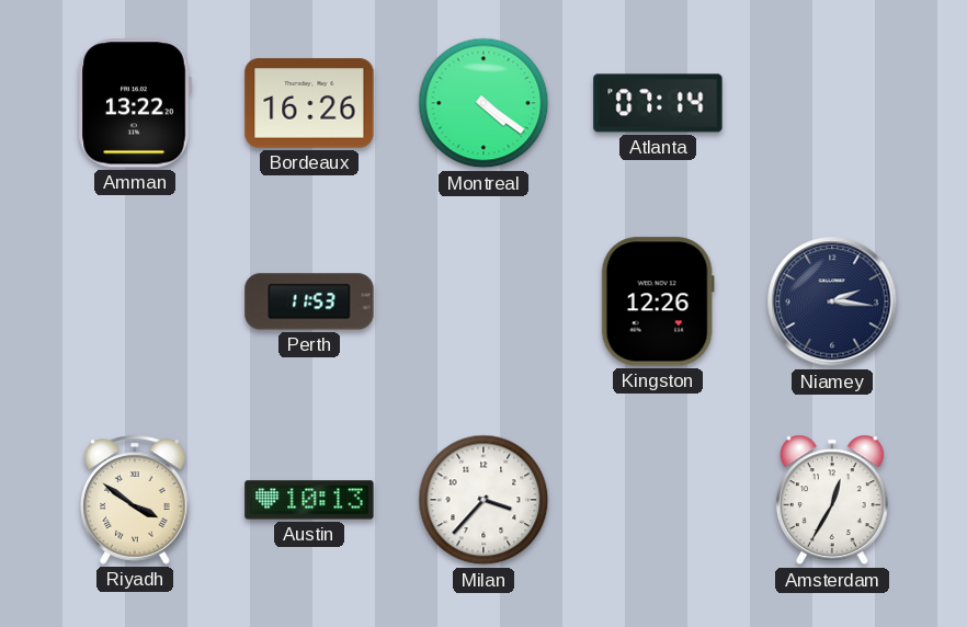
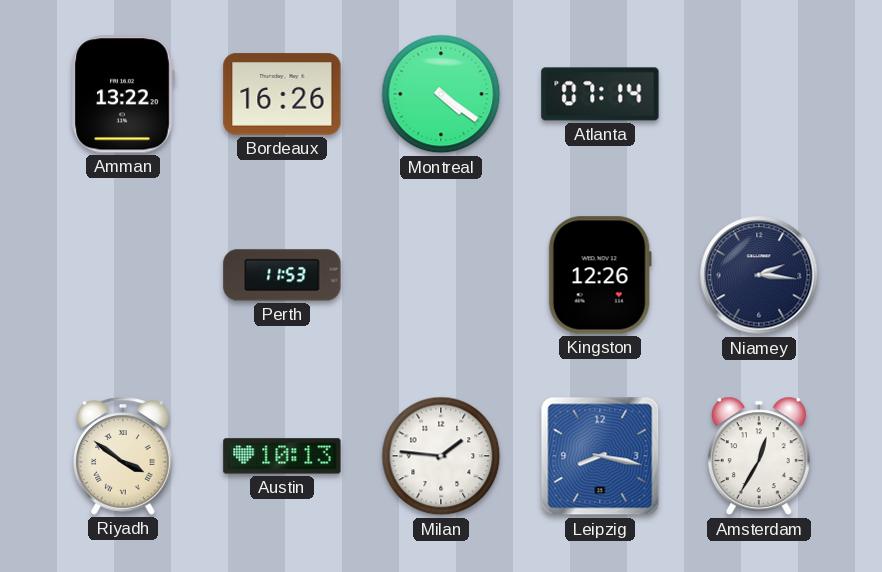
Milan: 3:37 -> 1:46 (441, 456)
Leipzig: none -> 8:17 (600, 456)
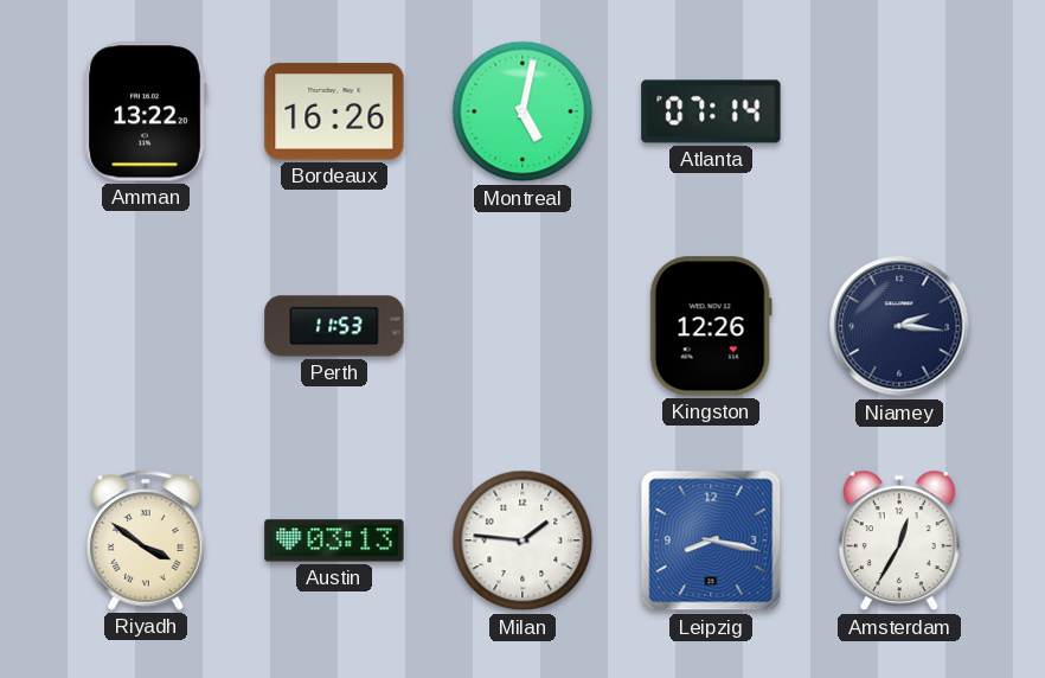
Montreal: 4:21 -> 5:02 (522, 111)
Austin: 10:13 -> 03:13 (334, 541)
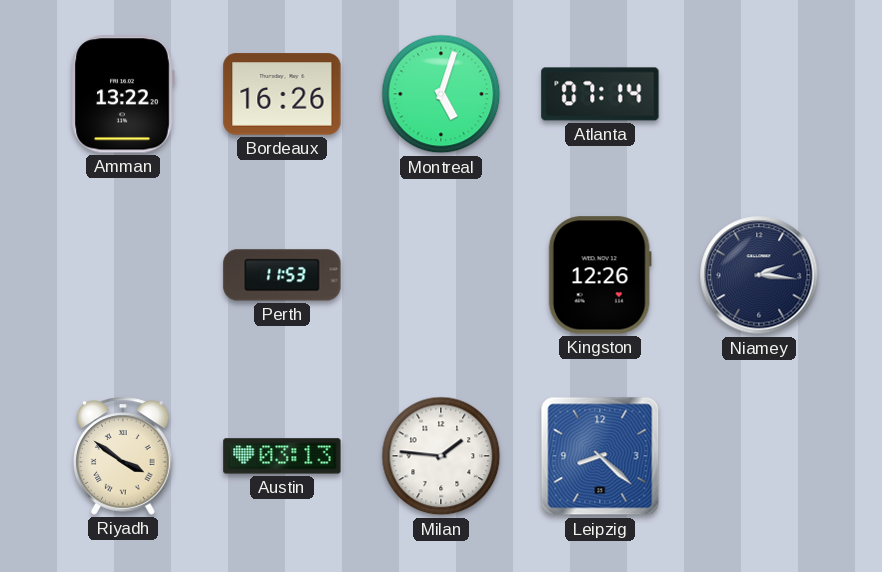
Montreal: 5:02 -> 5:03 (441, 94)
Leipzig: 8:17 -> 8:22 (600, 456)
Amsterdam: 12:35 -> none (899, 541)
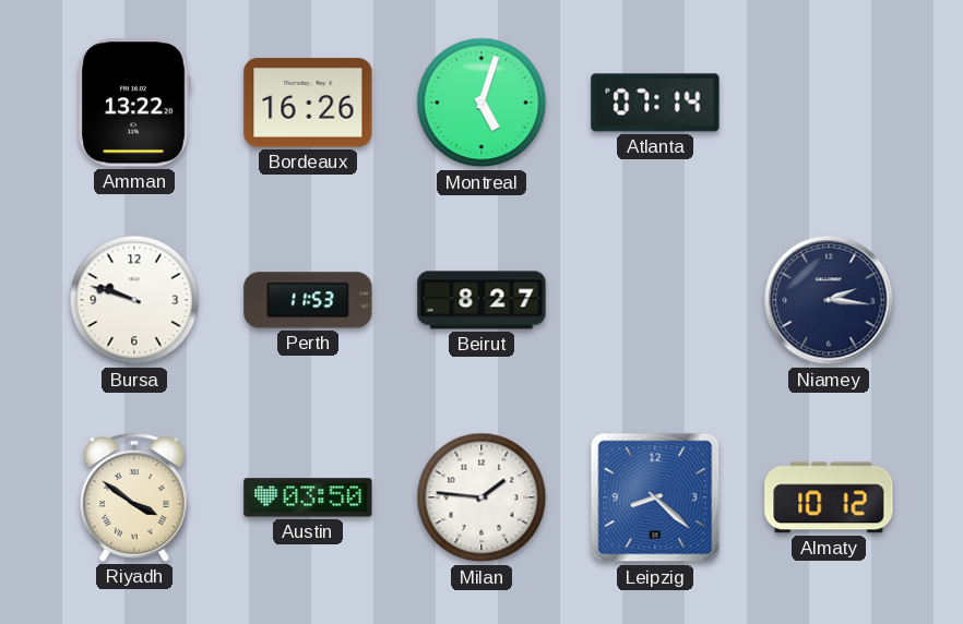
Bursa: none -> 9:48 (134, 300)
Beirut: none -> 8:27 (481, 300)
Kingston: 12:26 -> none (600, 275)
Austin: 03:13 -> 03:50 (308, 497)
Almaty: none -> 10:12 (829, 497)
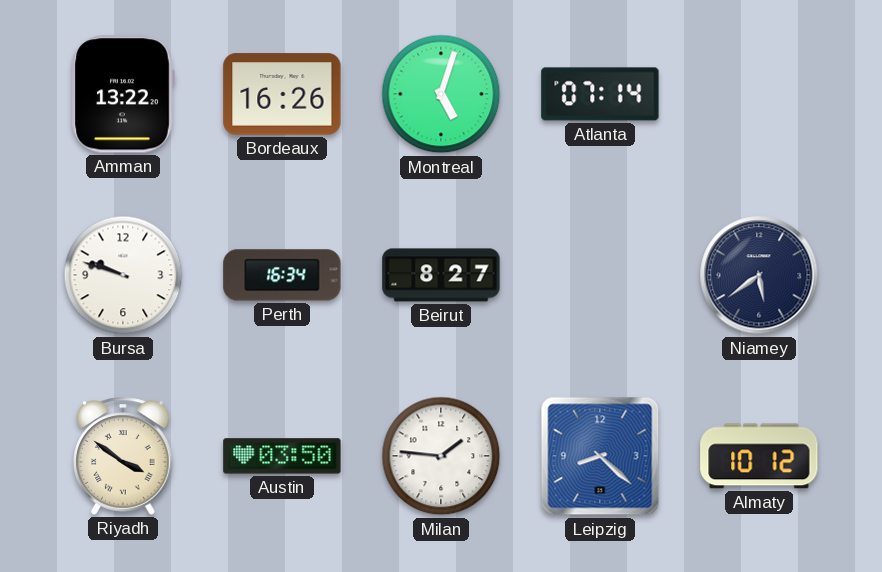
Perth: 11:53 -> 16:34 (282, 275)
Niamey: 2:16 -> 5:39 (759, 275)
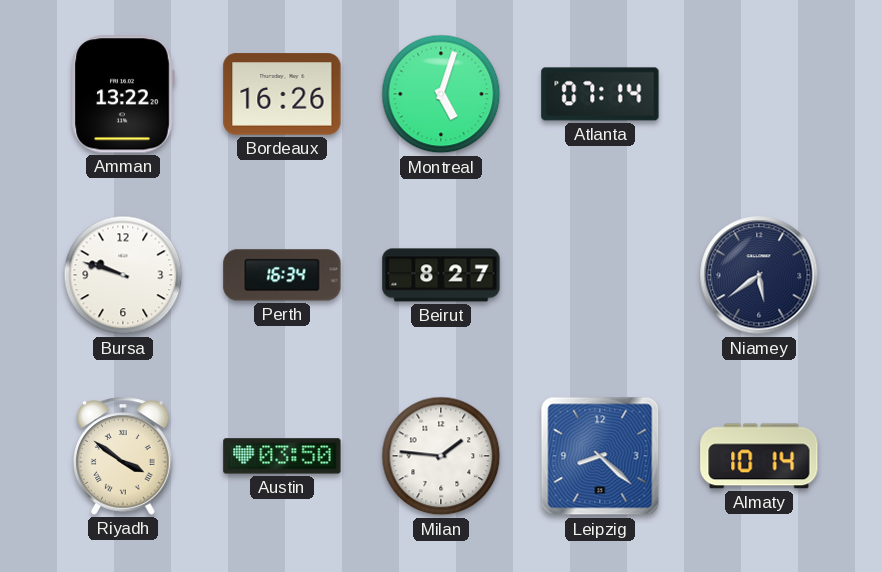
Almaty: 10:12 -> 10:14 (759, 456)
